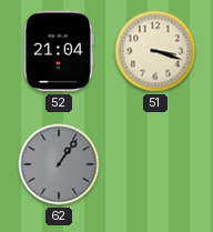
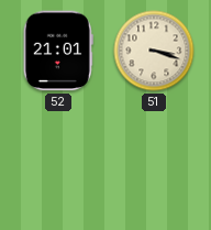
52: 21:04 -> 21:01 (58, 51)
62: 1:06 -> none (59, 164)
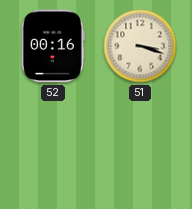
52: 21:01 -> 00:16 (53, 46)
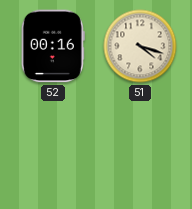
51: 3:18 -> 4:18 (140, 46)
